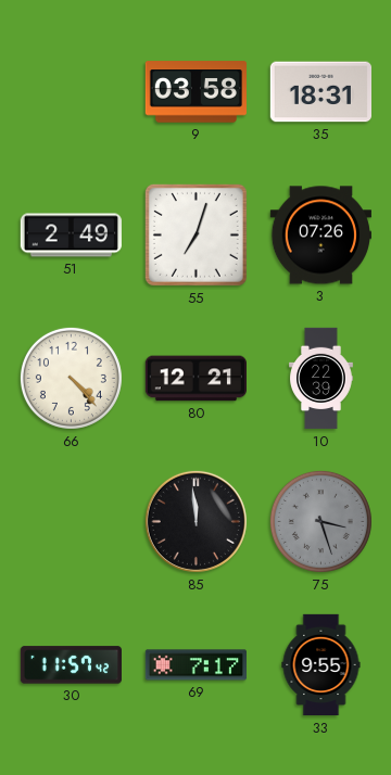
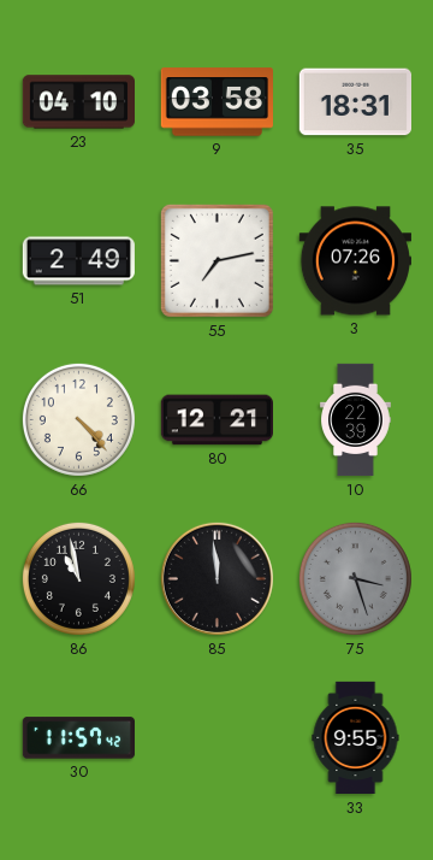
23: none -> 04:10 (78, 102)
55: 7:03 -> 7:13 (216, 260)
86: none -> 10:58 (78, 578)
69: 7:17 -> none (195, 665)
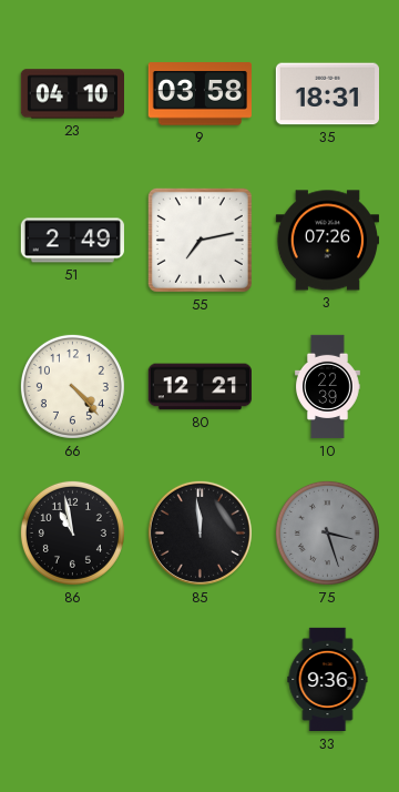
30: 11:57 -> none (78, 738)
33: 9:55 -> 9:36 (328, 680)
